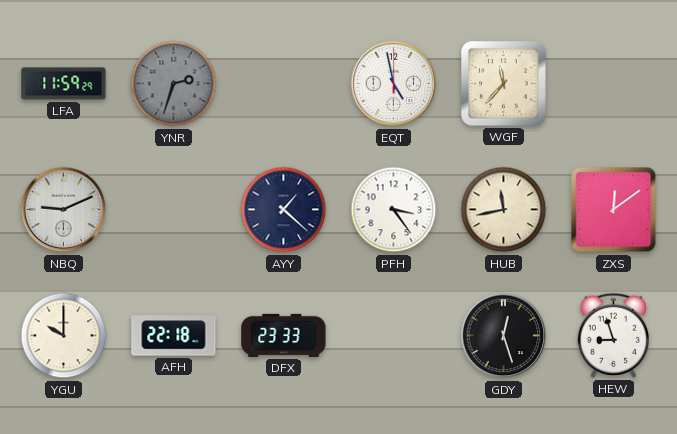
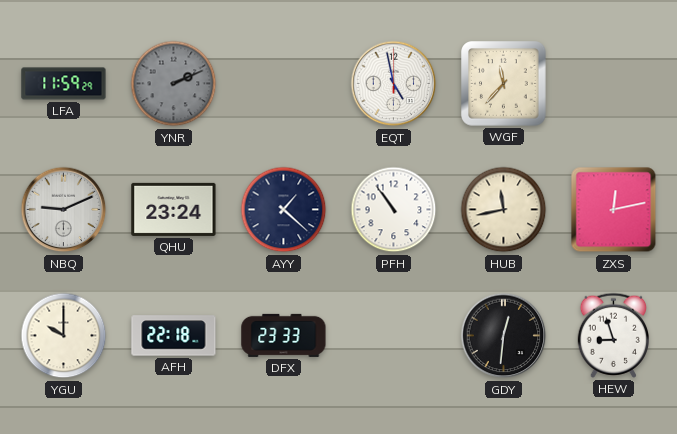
YNR: 2:33 -> 2:11 (174, 84)
QHU: none -> 23:24 (174, 209)
PFH: 3:24 -> 10:54 (394, 210)
ZXS: 12:09 -> 12:13 (614, 210)
GDY: 12:27 -> 12:31 (504, 336)
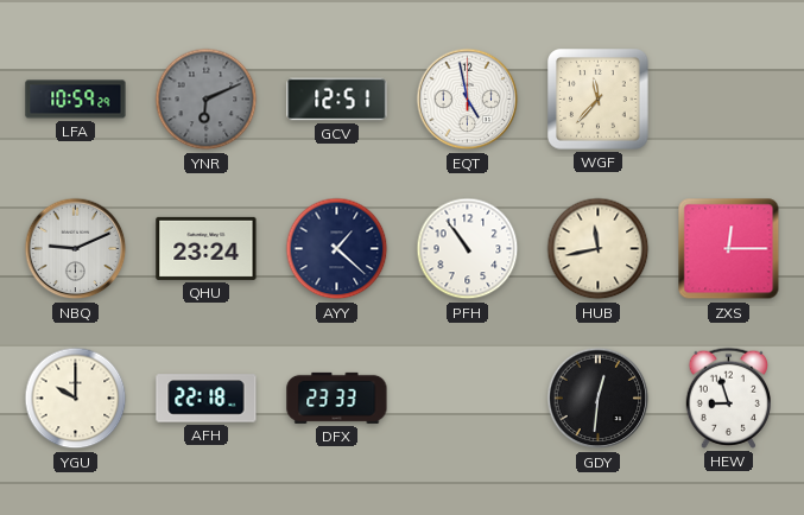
LFA: 11:59 -> 10:59 (76, 100)
YNR: 2:11 -> 6:11 (207, 100)
GCV: none -> 12:51 (337, 100)
ZXS: 12:13 -> 12:15 (729, 249)
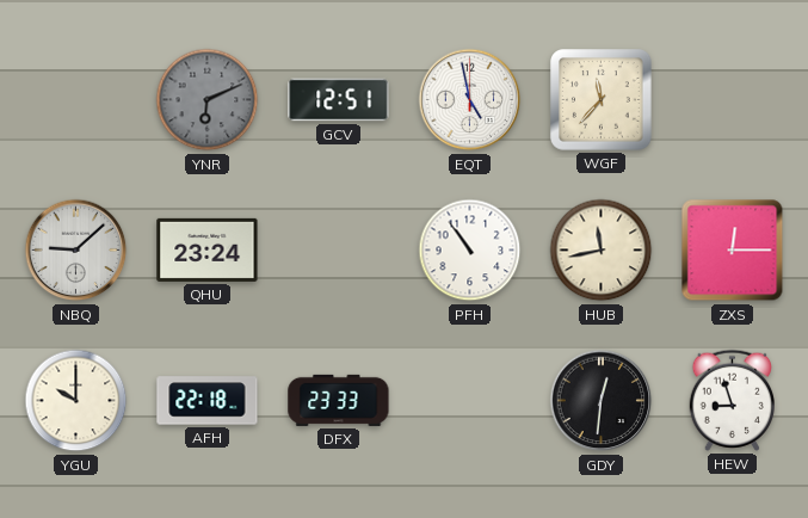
LFA: 10:59 -> none (76, 100)
NBQ: 9:11 -> 9:08 (76, 251)
AYY: 1:22 -> none (337, 249)
